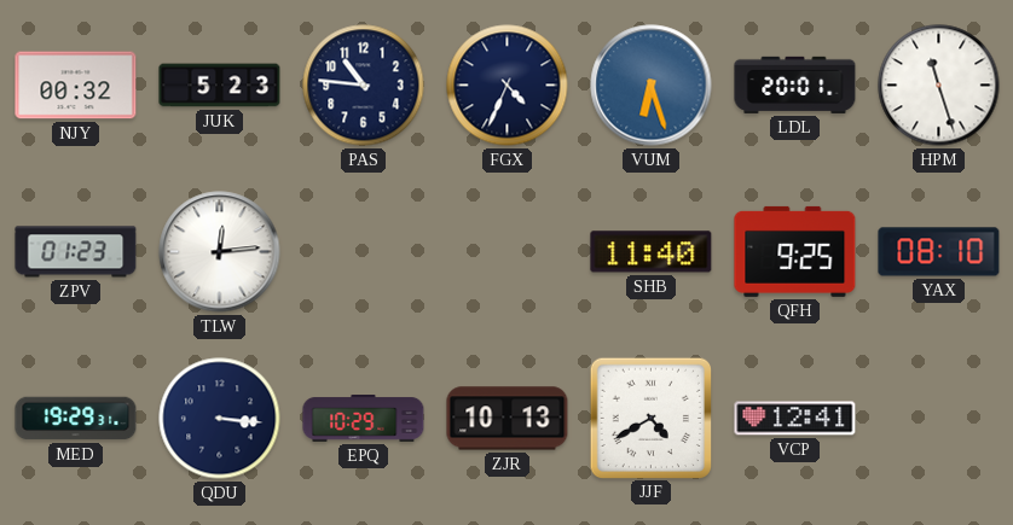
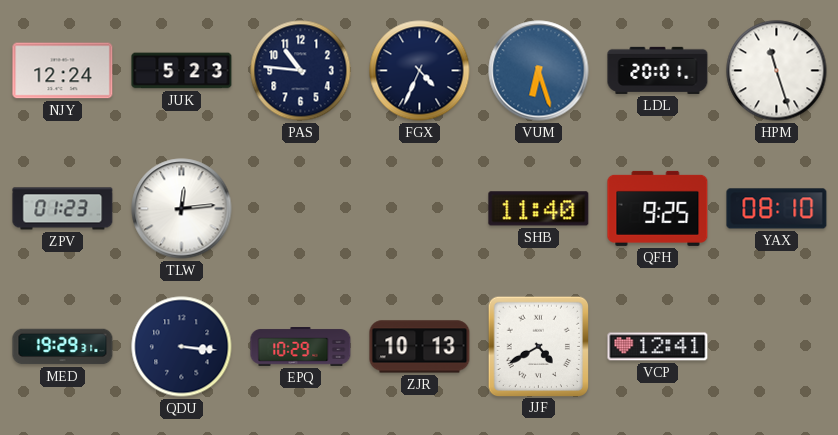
NJY: 00:32 -> 12:24 (63, 71)
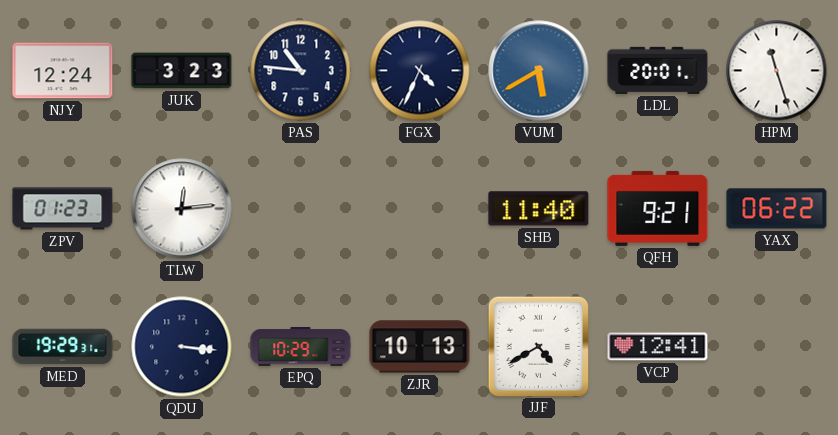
JUK: 5:23 -> 3:23 (182, 71)
VUM: 6:27 -> 5:40 (539, 71)
QFH: 9:25 -> 9:21 (658, 208)
YAX: 08:10 -> 06:22 (777, 209)
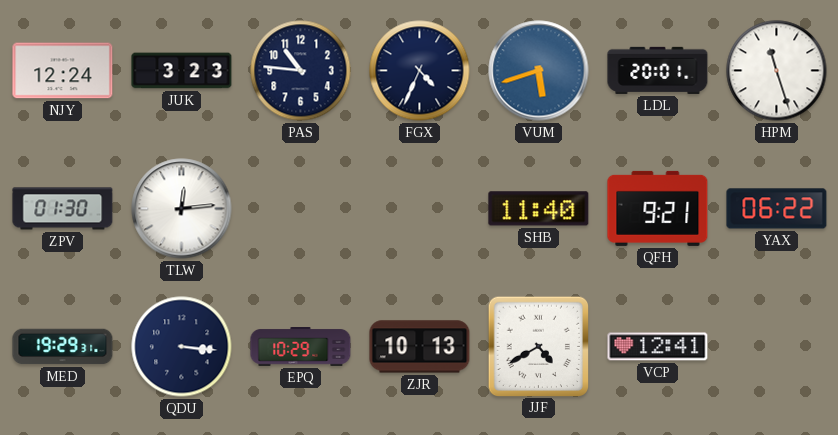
VUM: 5:40 -> 5:42 (539, 71)
ZPV: 01:23 -> 01:30 (63, 209)
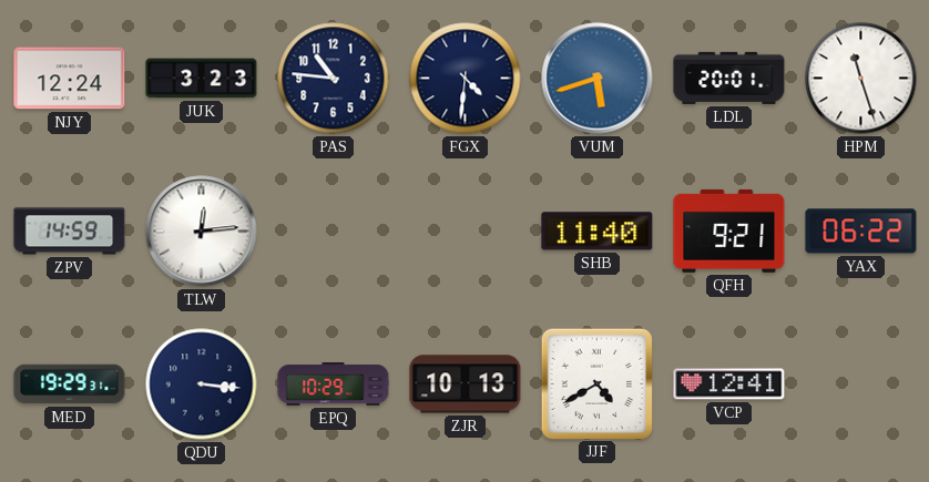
FGX: 4:34 -> 4:31 (466, 79)
ZPV: 01:30 -> 14:59 (70, 232)
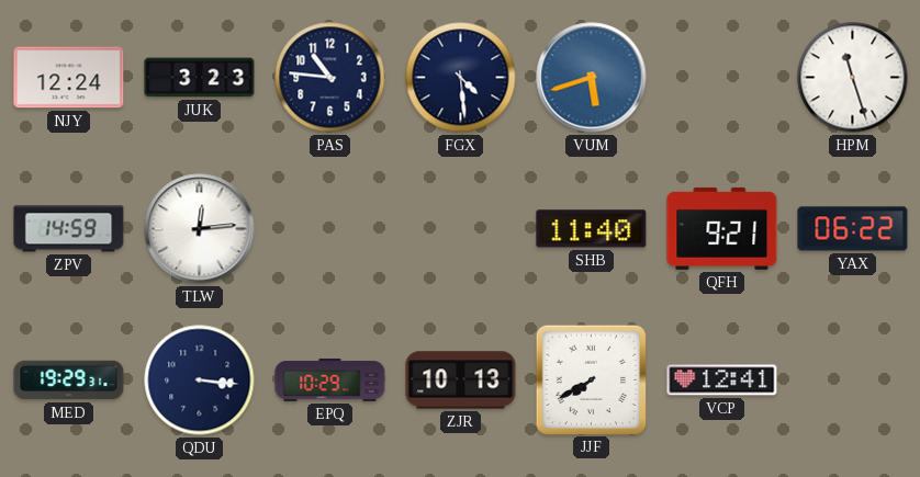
FGX: 4:31 -> 4:29 (461, 78)
LDL: 20:01 -> none (729, 78)
JJF: 4:40 -> 7:40 (591, 379)
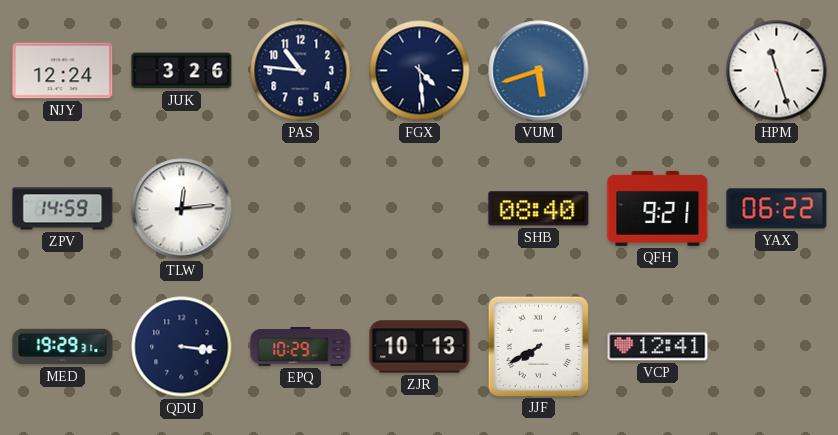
JUK: 3:23 -> 3:26 (182, 71)
SHB: 11:40 -> 08:40 (539, 209)
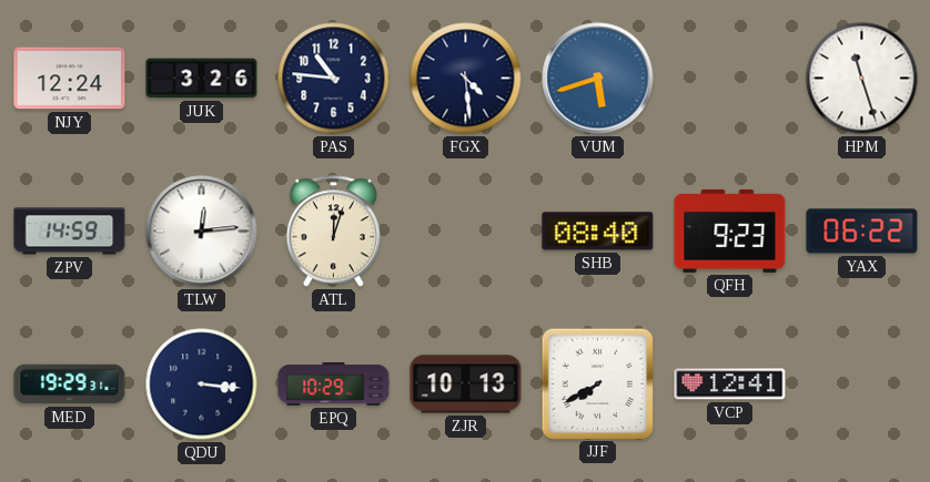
ATL: none -> 12:03 (333, 232)
QFH: 9:21 -> 9:23 (730, 230)
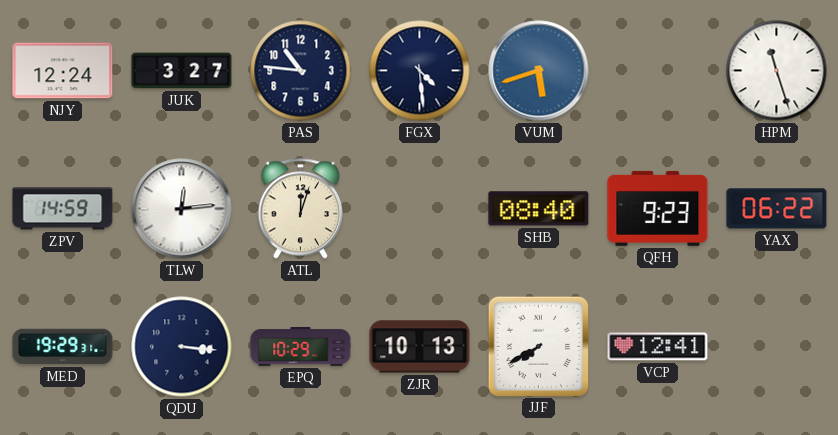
JUK: 3:26 -> 3:27 (182, 71)
